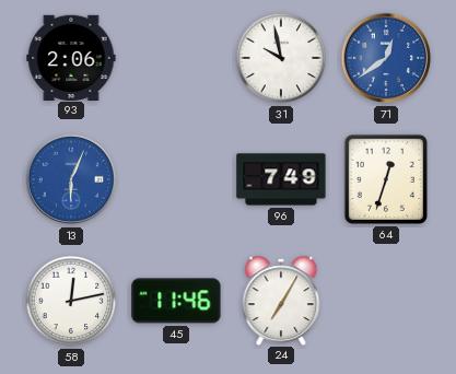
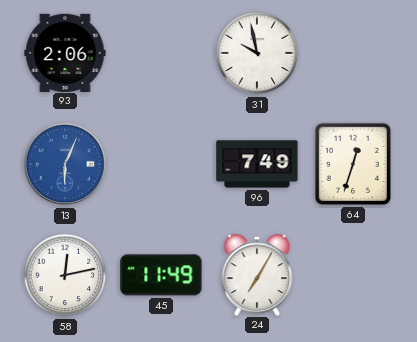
71: 12:39 -> none (386, 58)
45: 11:46 -> 11:49 (161, 275)
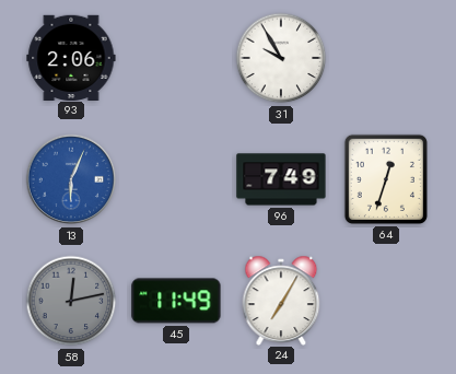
31: 9:58 -> 9:55 (281, 58)
58 dial: white -> grey (71, 301)
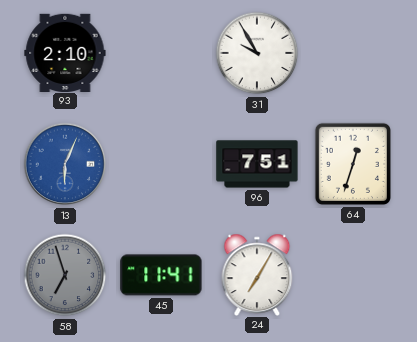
93: 2:06 -> 2:10 (65, 52)
96: 7:49 -> 7:51 (257, 164)
58: 12:13 -> 6:57 (65, 275)
45: 11:49 -> 11:41 (161, 275)
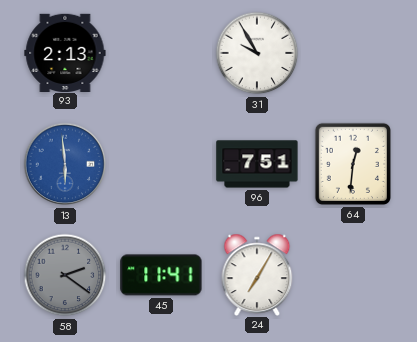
93: 2:10 -> 2:13 (65, 52)
13: 6:04 -> 5:59 (65, 164)
64: 12:33 -> 12:31 (353, 164)
58: 6:57 -> 2:21 (65, 275)
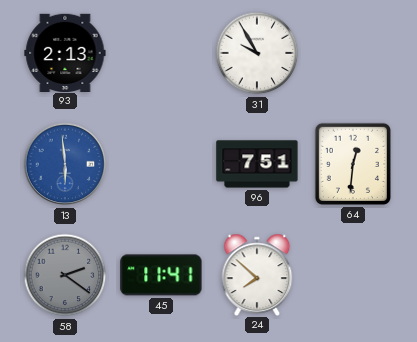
24: 7:05 -> 7:52 (257, 274)
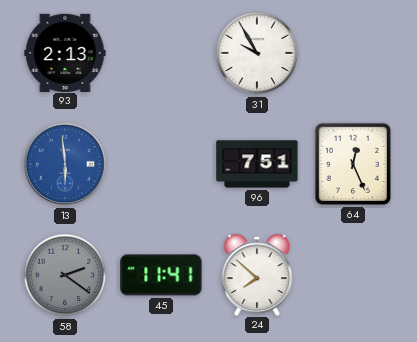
64: 12:31 -> 12:26 (353, 164)
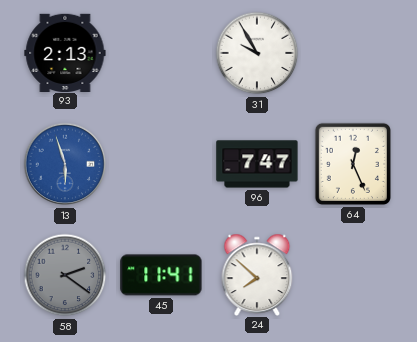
13: 5:59 -> 5:57 (65, 164)
96: 7:51 -> 7:47 (257, 164)
